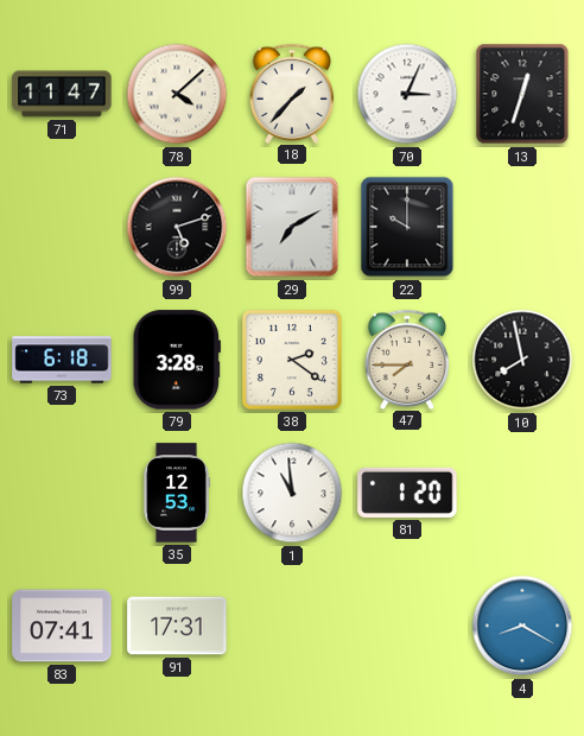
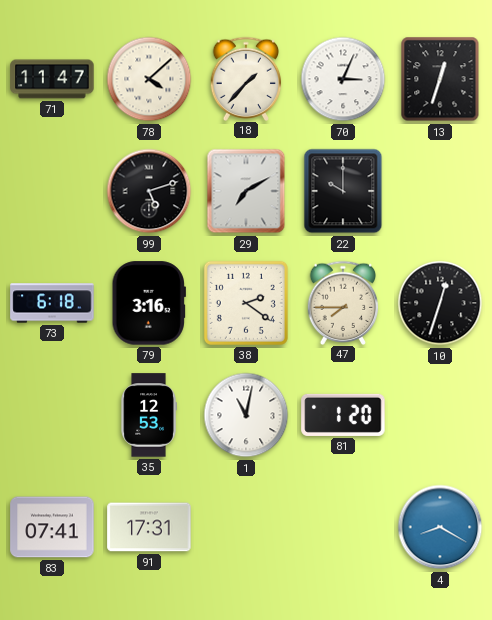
79: 3:28 -> 3:16 (149, 303)
10: 7:58 -> 12:33 (440, 303)
1: 10:59 -> 11:02 (246, 415)
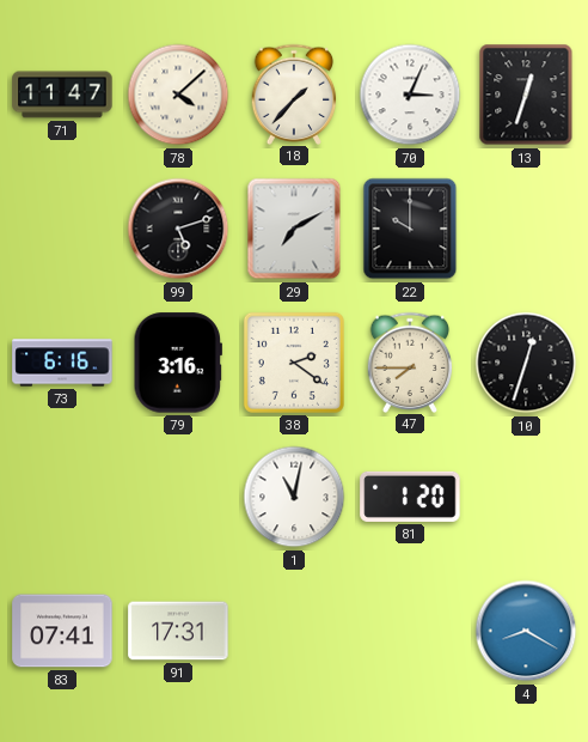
73: 6:18 -> 6:16 (62, 363)
35: 12:53 -> none (149, 415)
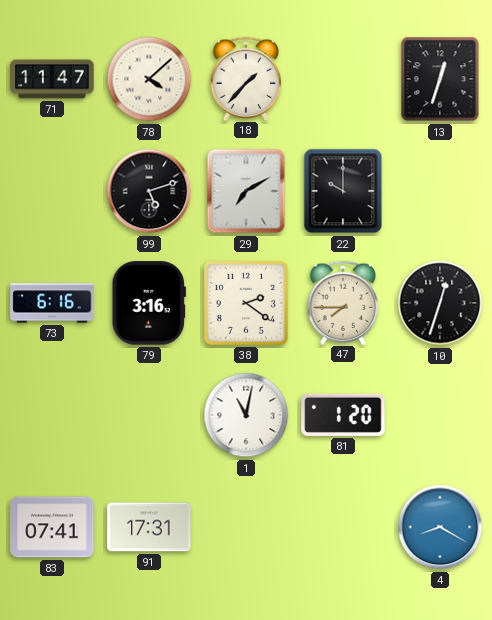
70: 3:04 -> none (410, 95)
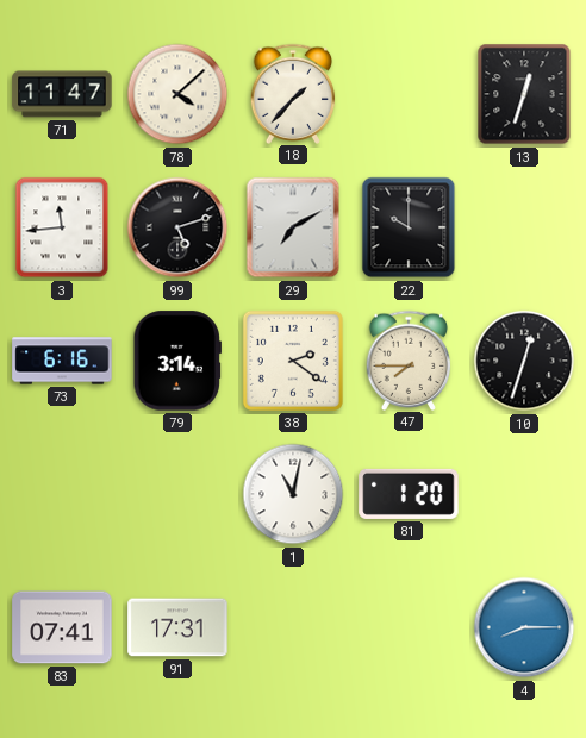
3: none -> 11:44 (62, 227)
79: 3:16 -> 3:14 (177, 361)
4: 8:20 -> 8:15 (524, 627)
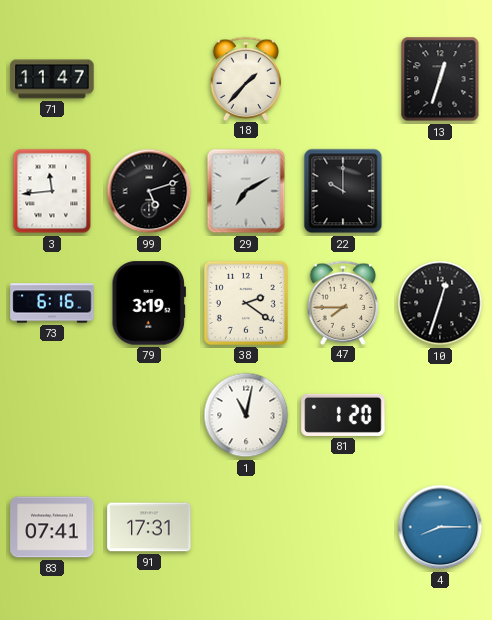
78: 4:08 -> none (177, 94)
79: 3:14 -> 3:19 (149, 303)
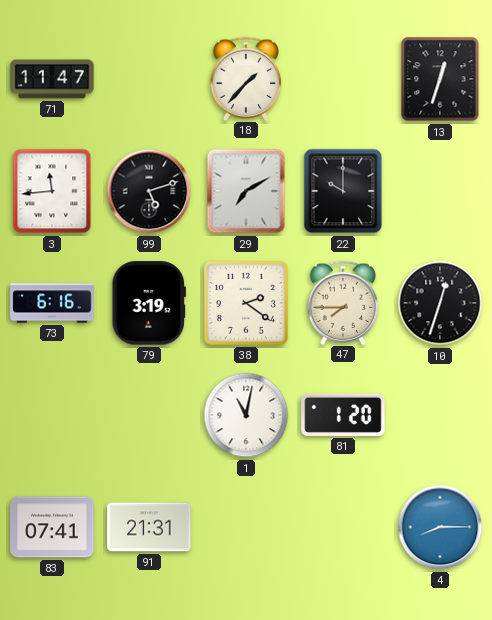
91: 17:31 -> 21:31 (149, 527)
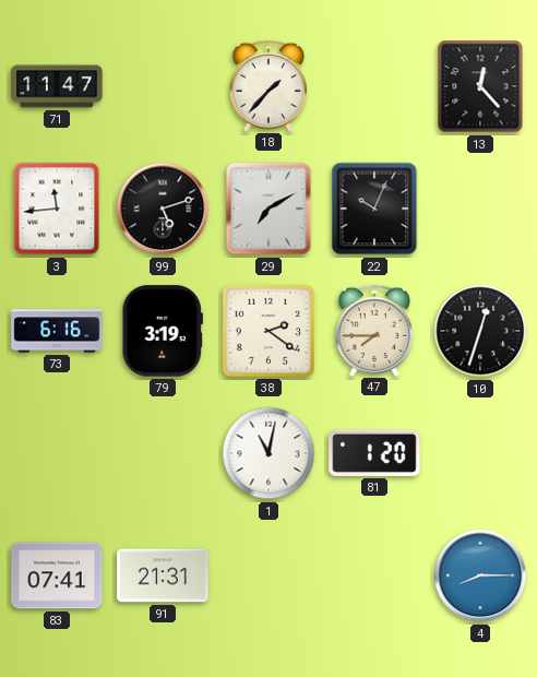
13: 12:33 -> 12:23 (480, 86)
22: 10:00 -> 10:04 (374, 209)
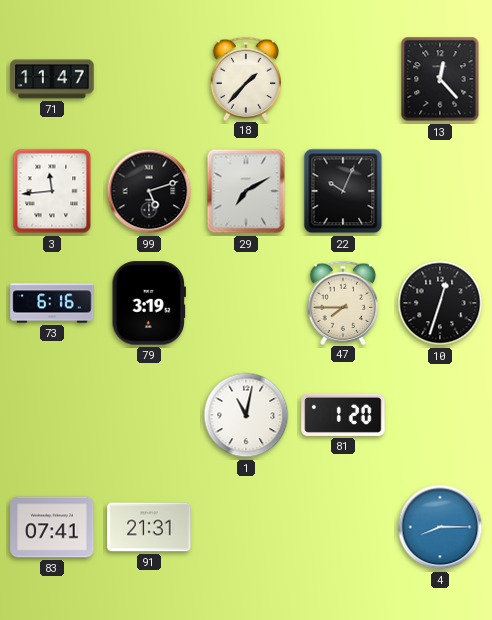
38: 2:21 -> none (268, 331)
